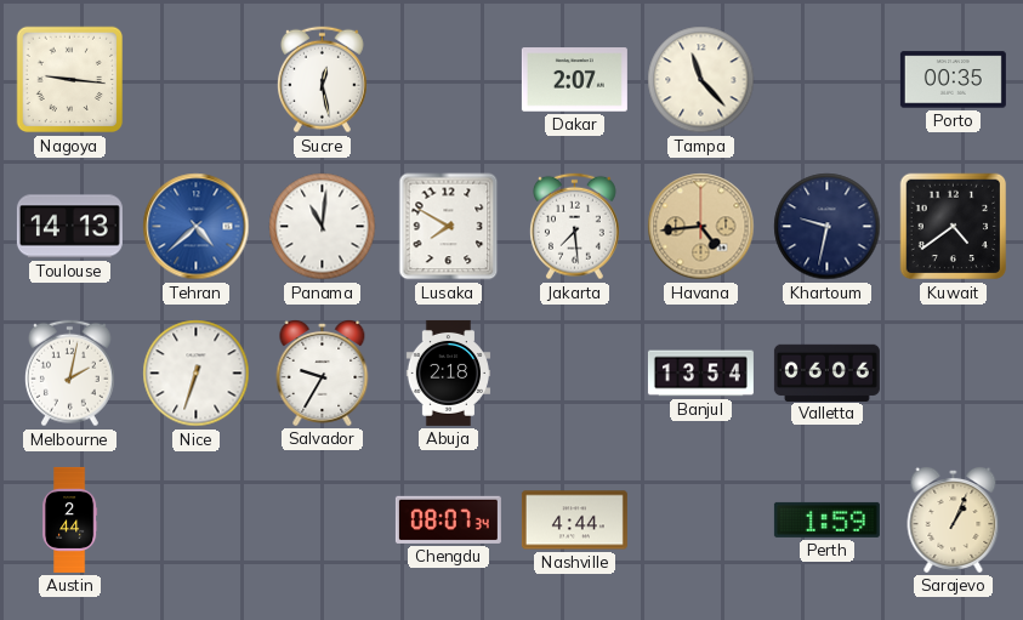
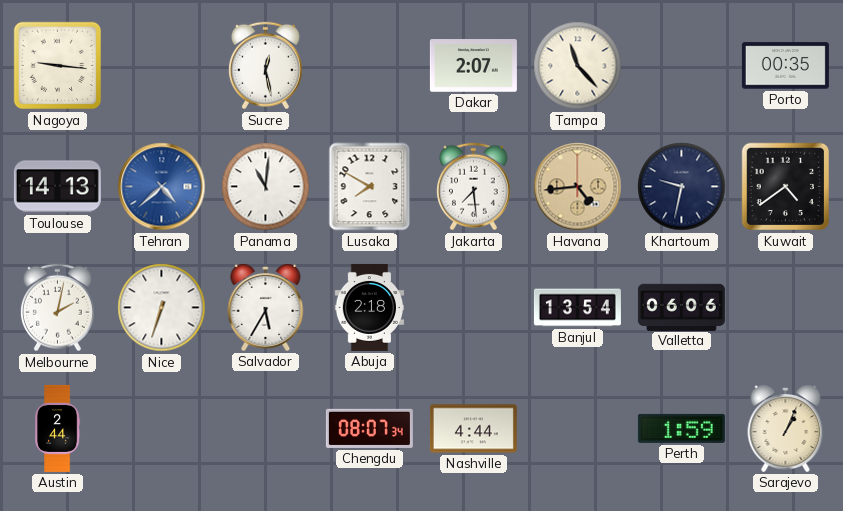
Salvador: 9:35 -> 5:35 (266, 307)
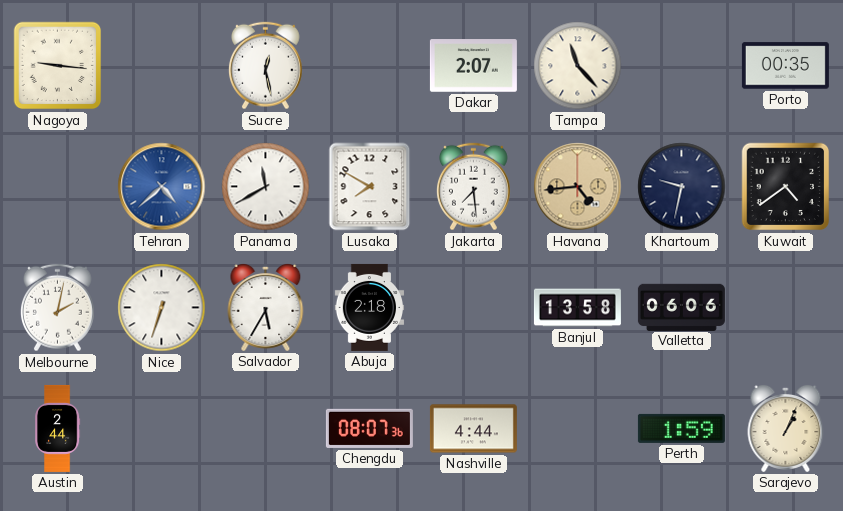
Toulouse: 14:13 -> none (57, 187)
Panama: 11:01 -> 11:40 (266, 187)
Banjul: 13:54 -> 13:58 (577, 308)
Chengdu: 08:07:34 -> 08:07:36 (369, 428)
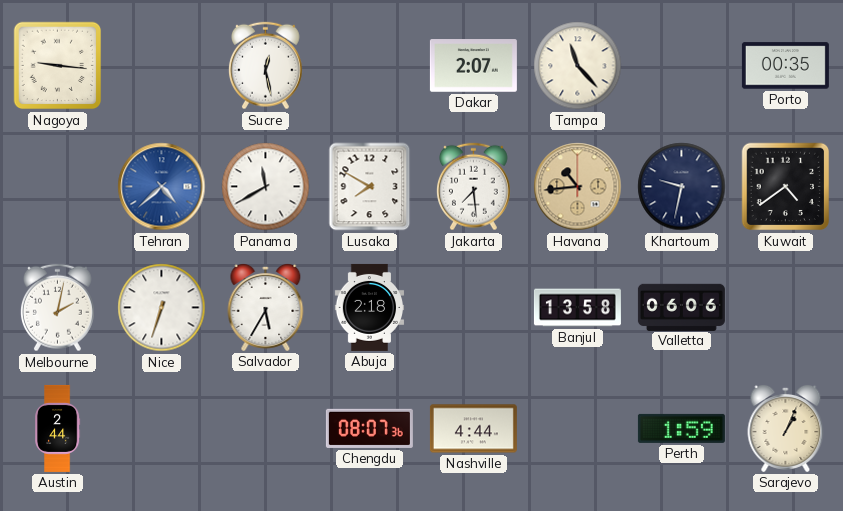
Havana: 4:44 -> 10:44 (578, 187)
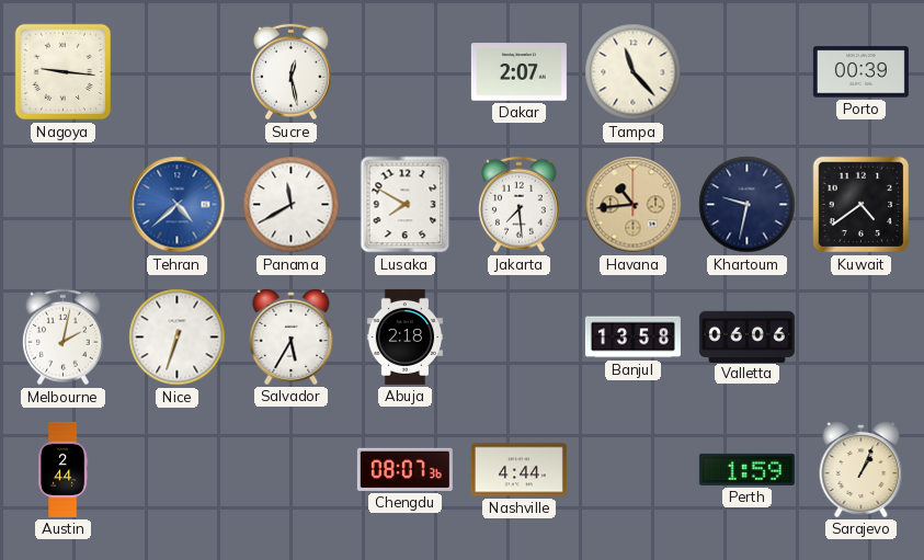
Porto: 00:35 -> 00:39 (860, 72)
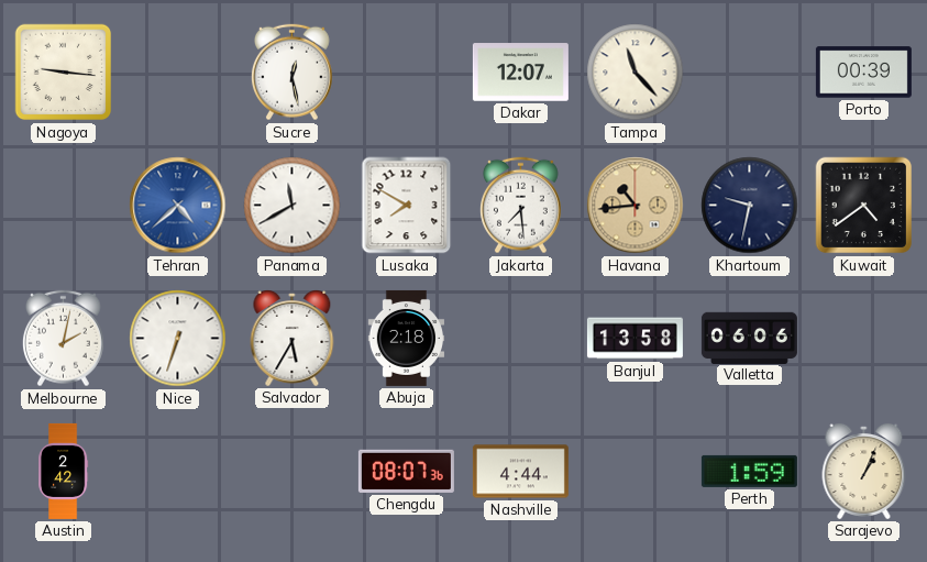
Dakar: 2:07 -> 12:07 (520, 73)
Austin: 2:44 -> 2:42 (64, 471)
